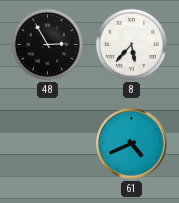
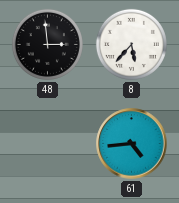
48: 2:55 -> 2:59 (47, 44)
61: 4:41 -> 4:44 (132, 144)
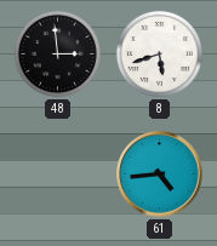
8: 5:37 -> 5:42 (159, 53)
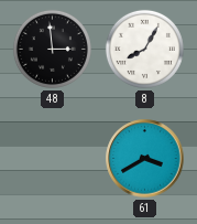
8: 5:42 -> 8:05 (144, 49)
61: 4:44 -> 3:40 (145, 159)
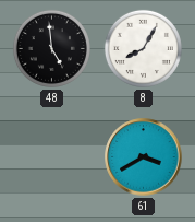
48: 2:59 -> 4:59 (51, 48)
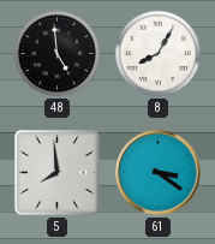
5: none -> 7:59 (58, 173)
61: 3:40 -> 3:21 (159, 173)
